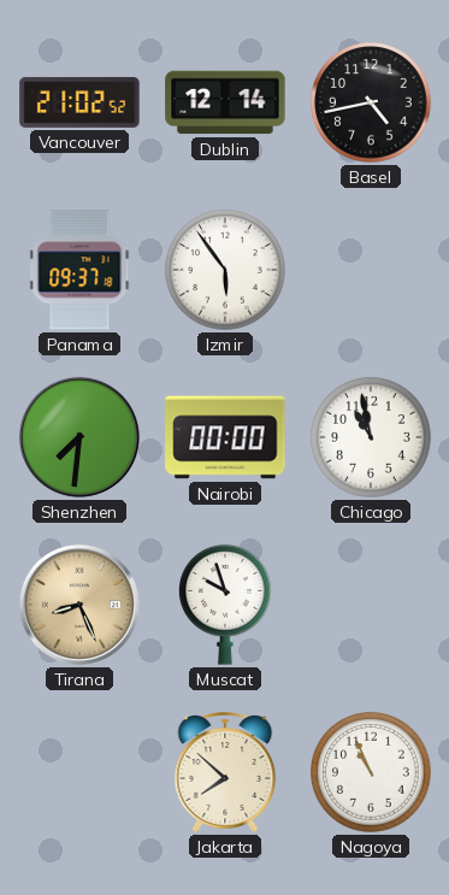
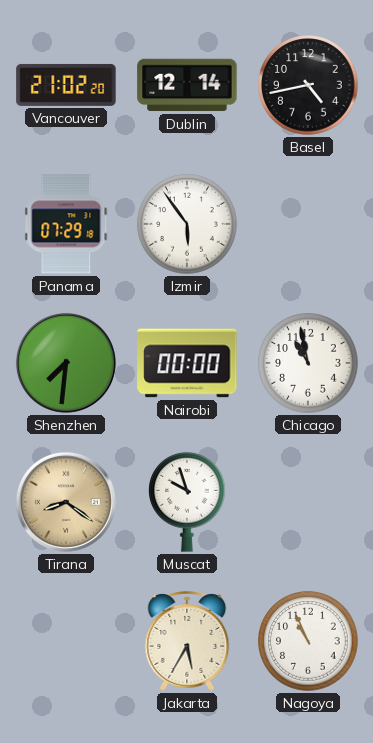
Vancouver: 21:02:52 -> 21:02:20 (66, 85)
Panama: 09:37 -> 07:29 (66, 224)
Tirana: 8:26 -> 8:21 (66, 502)
Jakarta: 7:52 -> 5:35 (187, 642)
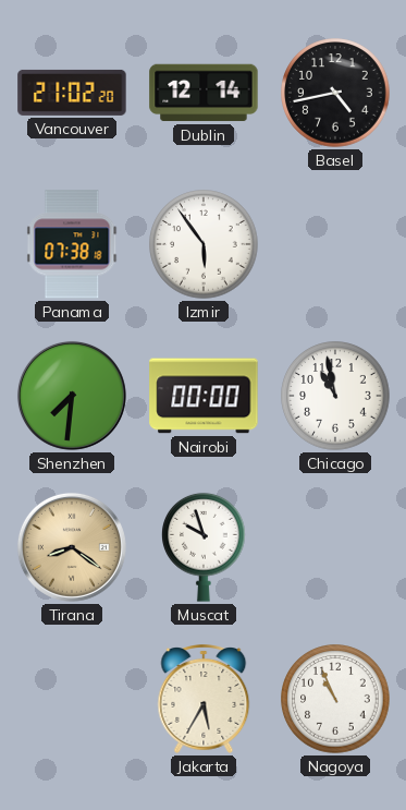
Panama: 07:29 -> 07:38 (72, 244)
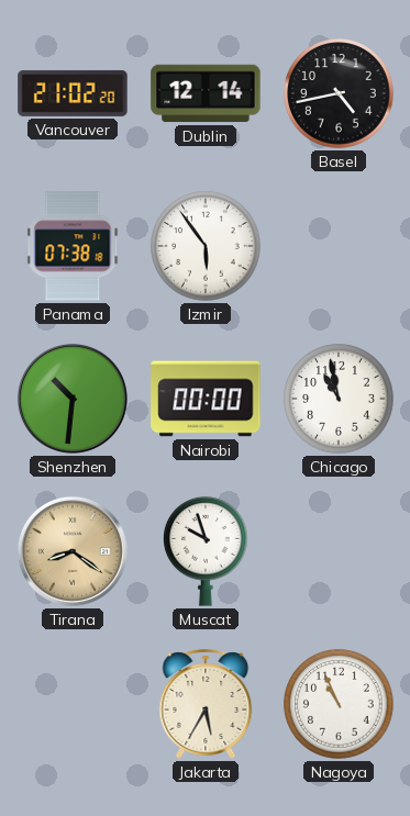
Shenzhen: 7:31 -> 10:31 (73, 399)
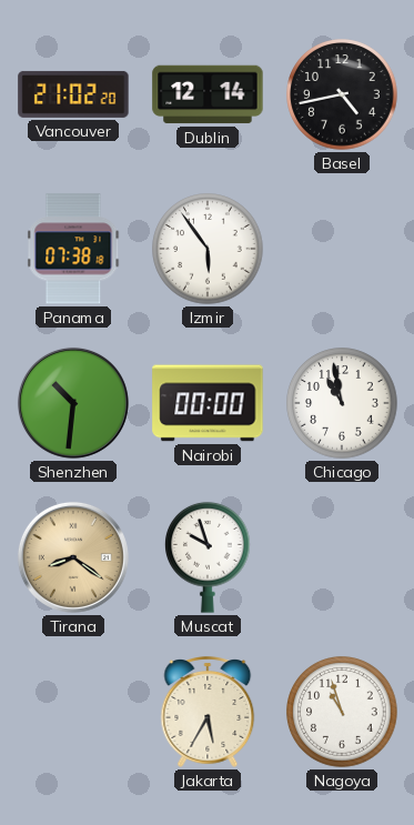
Nagoya: 10:56 -> 10:57 (342, 712)
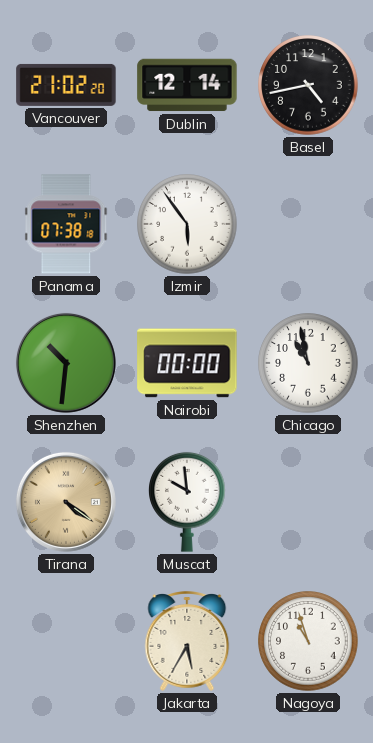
Tirana: 8:21 -> 4:21 (66, 502)
Muscat: 9:57 -> 9:59 (188, 502)
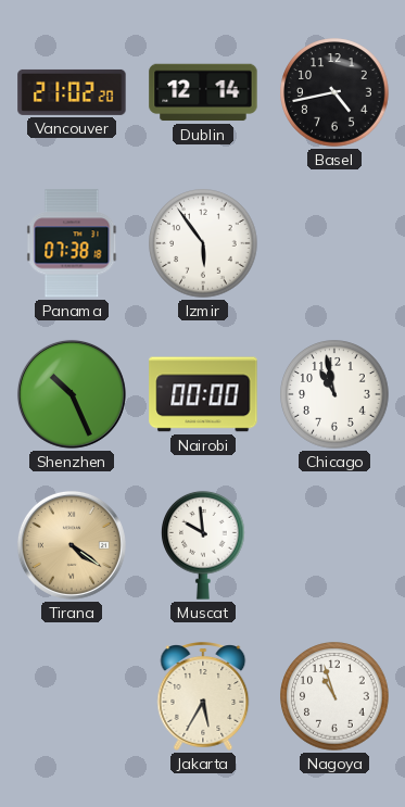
Shenzhen: 10:31 -> 10:26 (72, 394)
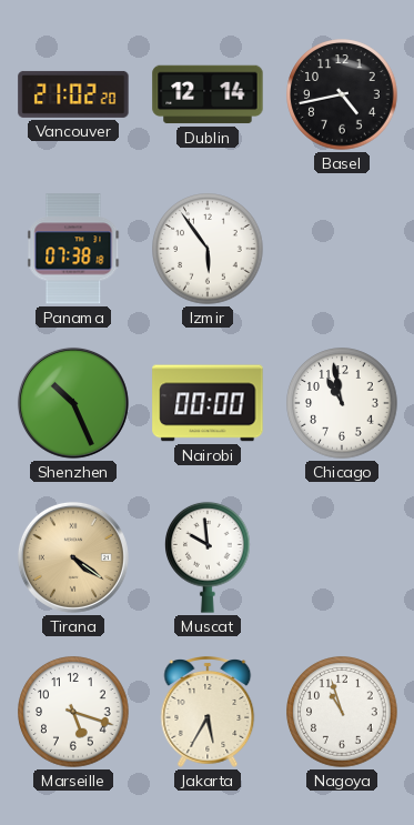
Marseille: none -> 5:18 (73, 712)
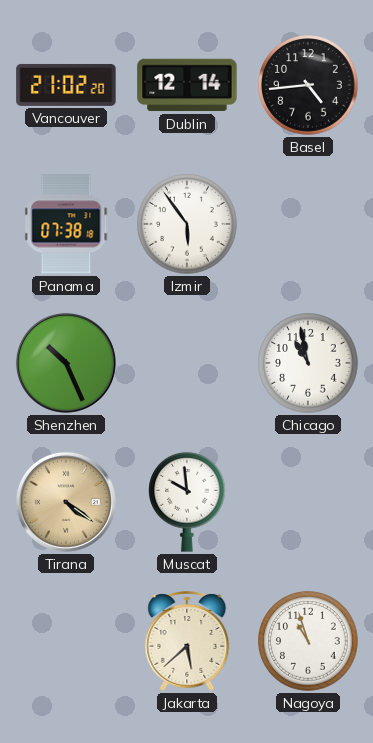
Basel: 4:43 -> 4:44 (308, 85)
Nairobi: 00:00 -> none (208, 403)
Marseille: 5:18 -> none (73, 712)
Jakarta: 5:35 -> 5:38 (187, 642)
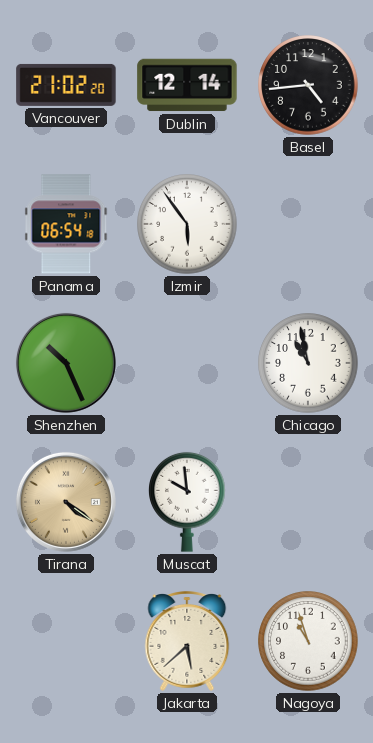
Panama: 07:38 -> 06:54 (66, 224)
